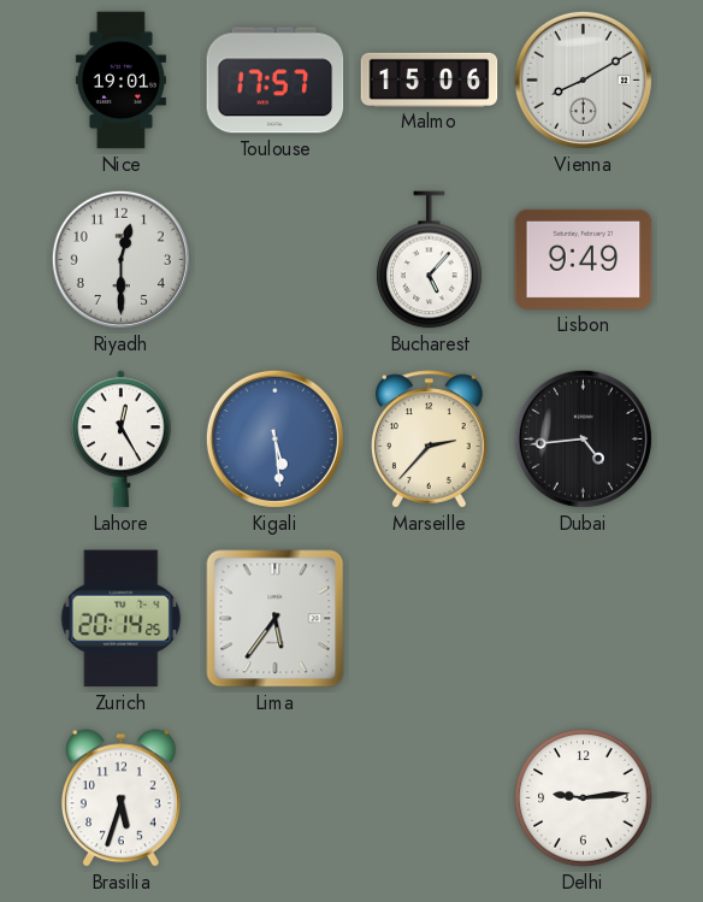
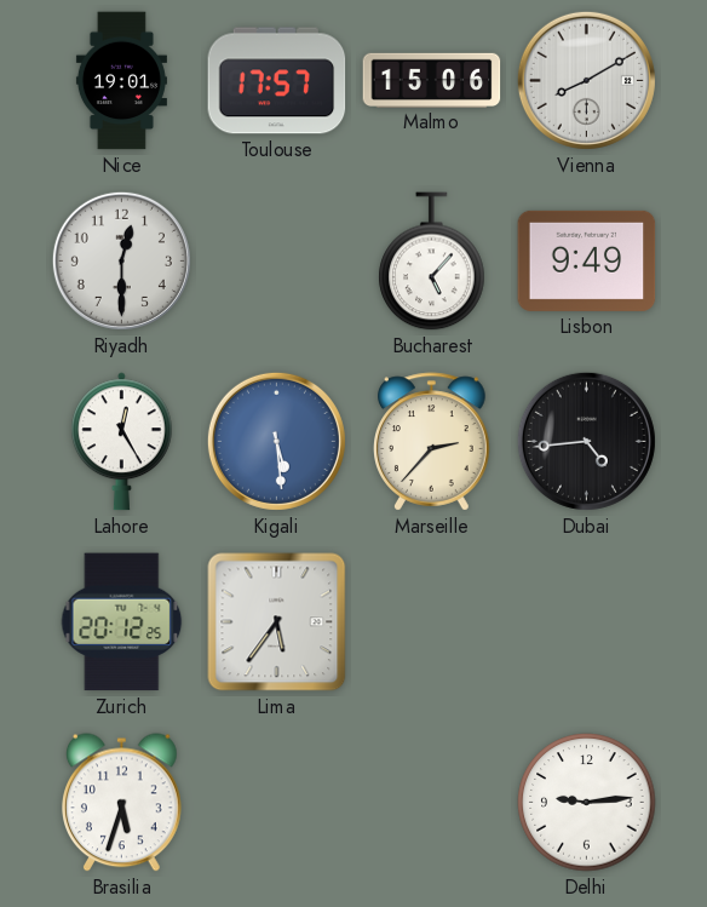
Zurich: 20:14 -> 20:12 (122, 622)
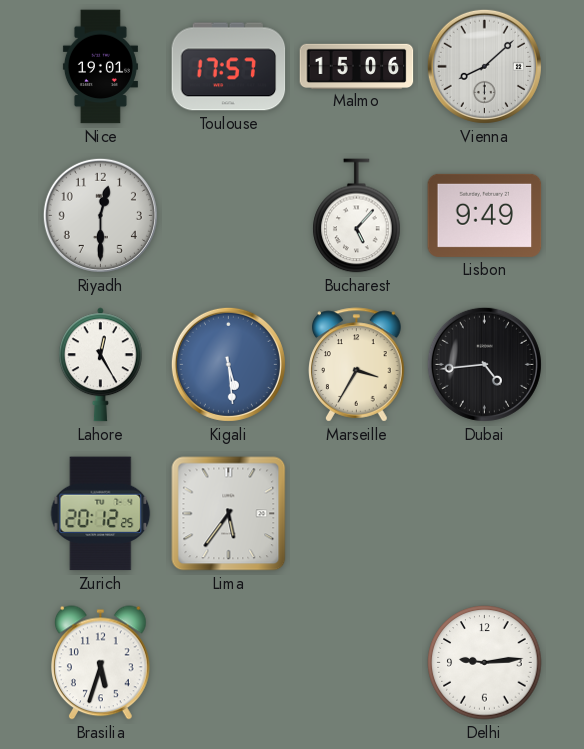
Vienna: 8:10 -> 8:08 (484, 66)
Marseille: 2:37 -> 3:35 (357, 365)
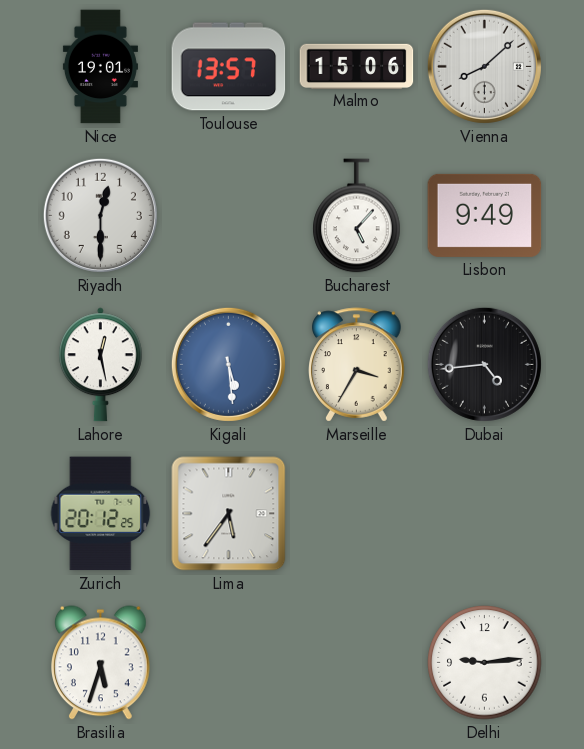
Toulouse: 17:57 -> 13:57 (229, 67)
Lahore: 12:25 -> 12:28 (100, 365)
